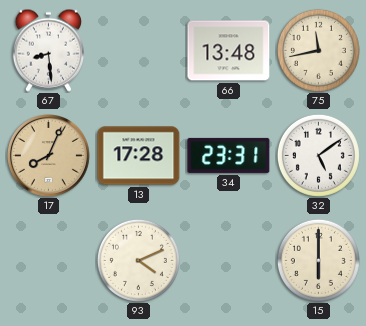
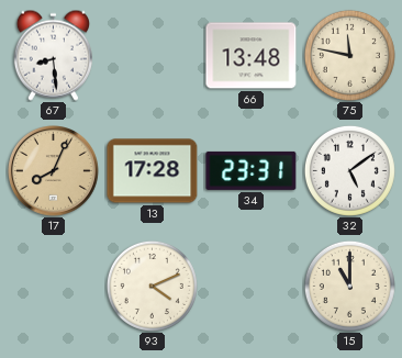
75: 11:43 -> 11:47 (349, 55)
15: 6:00 -> 11:00 (349, 286)
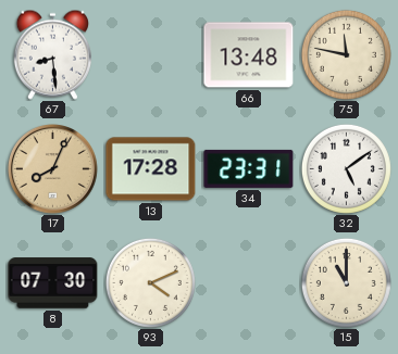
8: none -> 07:30 (53, 283)
